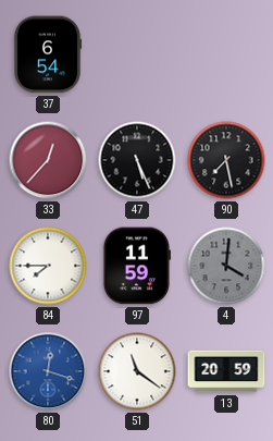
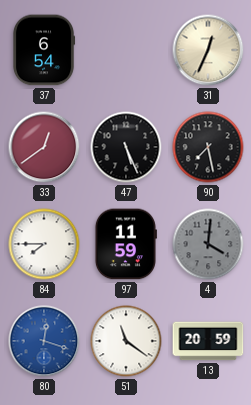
31: none -> 12:34 (208, 50)
33: 12:37 -> 12:39 (44, 147)
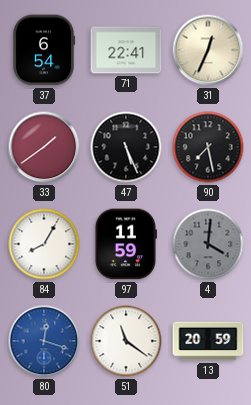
71: none -> 22:41 (126, 50)
33: 12:39 -> 1:39 (44, 147)
84: 7:45 -> 8:05 (44, 244)
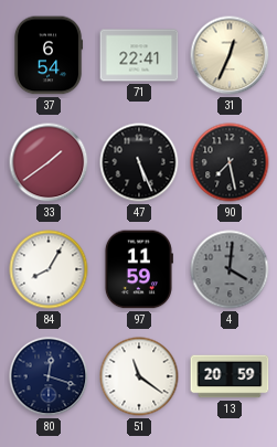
80 dial: blue -> navy (49, 376)
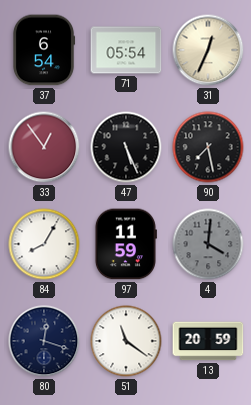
71: 22:41 -> 05:54 (126, 50)
33: 1:39 -> 12:54 (44, 147)
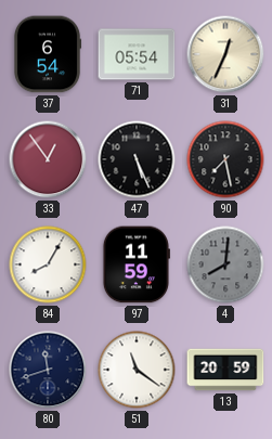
4: 4:01 -> 8:01 (225, 264)
80: 12:18 -> 11:42 (48, 370)
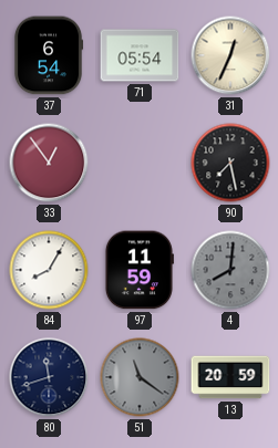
47: 5:26 -> none (137, 159)
51 dial: white -> grey (140, 377)
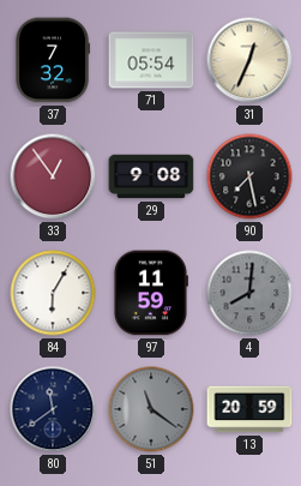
37: 6:54 -> 7:32 (53, 60)
29: none -> 9:08 (151, 176)
84: 8:05 -> 6:05 (53, 293)
80: 11:42 -> 11:39 (53, 409)
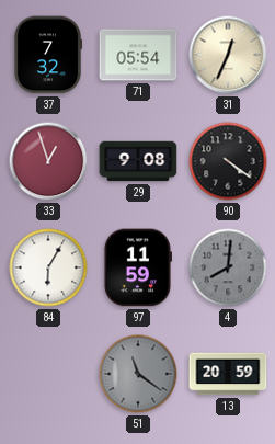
33: 12:54 -> 12:57 (48, 161)
90: 7:28 -> 4:21 (228, 161)
80: 11:39 -> none (53, 409)
